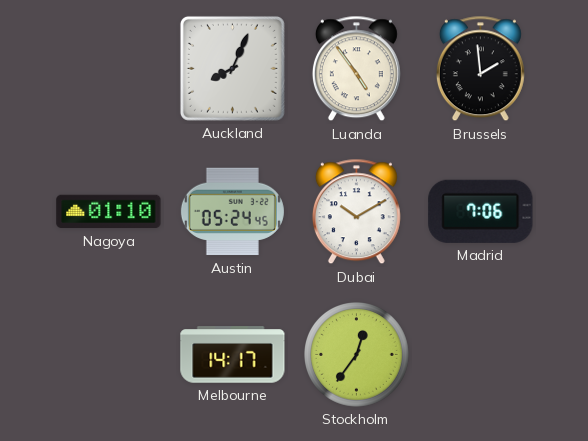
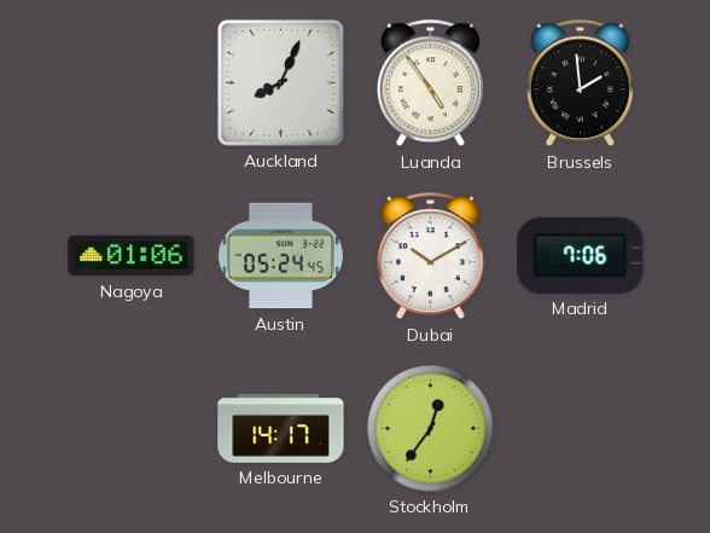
Nagoya: 01:10 -> 01:06 (132, 256)
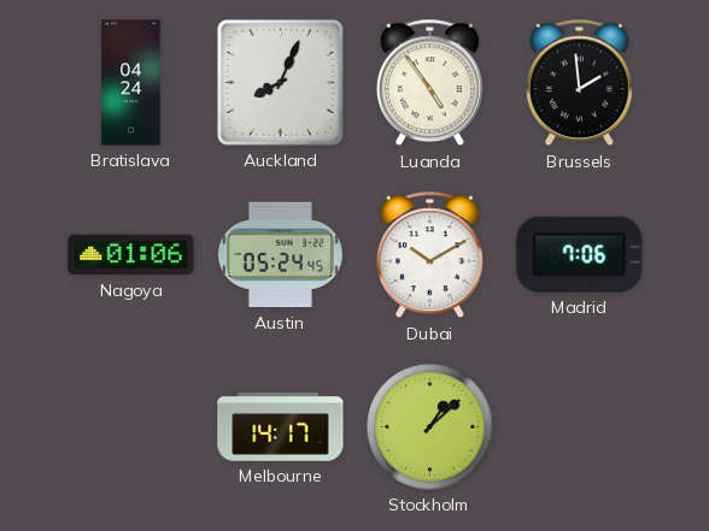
Bratislava: none -> 04:24 (131, 83)
Stockholm: 12:36 -> 1:08 (430, 427)
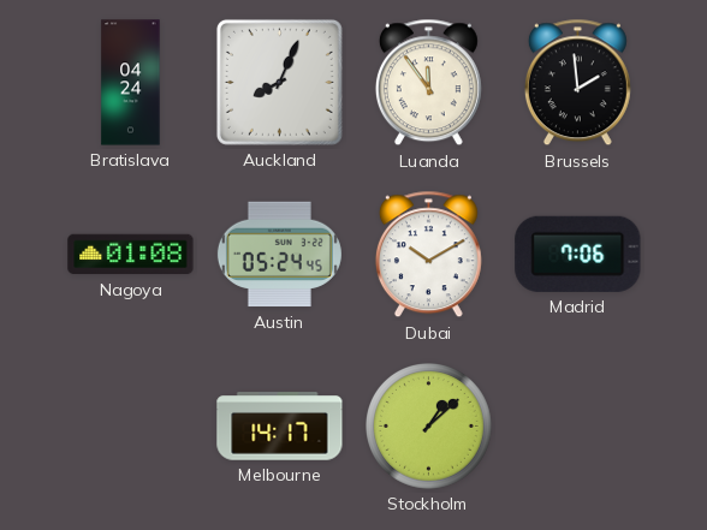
Luanda: 4:54 -> 11:54 (428, 83)
Nagoya: 01:06 -> 01:08 (131, 255)
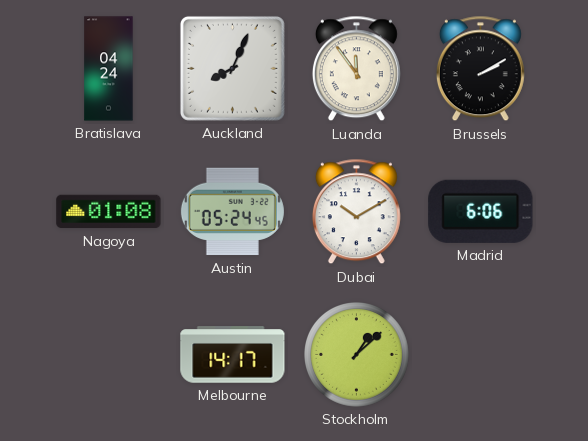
Brussels: 1:59 -> 2:10 (480, 69)
Madrid: 7:06 -> 6:06 (481, 211)
